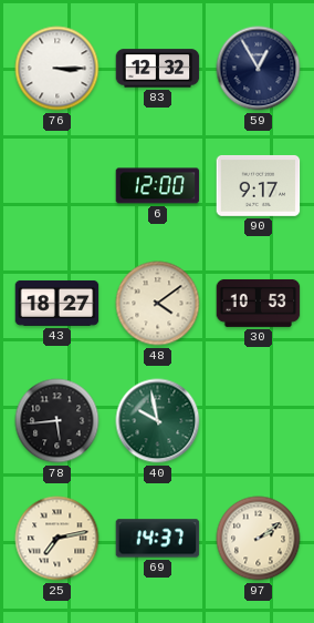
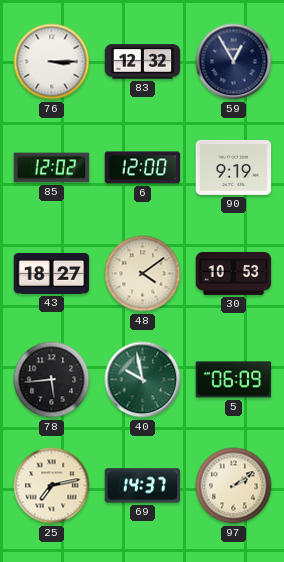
85: none -> 12:02 (52, 168)
90: 9:17 -> 9:19 (234, 167)
5: none -> 06:09 (234, 380)
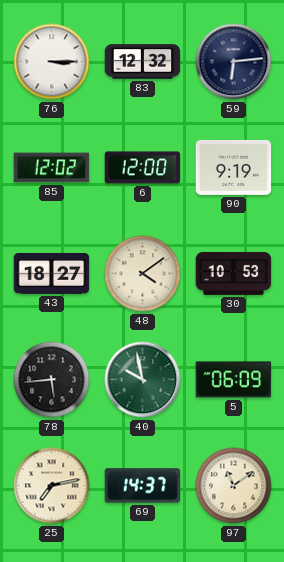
59: 12:55 -> 6:14 (234, 62)
97: 2:09 -> 11:09 (234, 486)
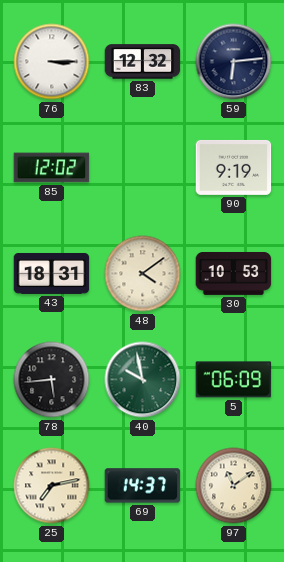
6: 12:00 -> none (143, 168)
43: 18:27 -> 18:31 (52, 273)
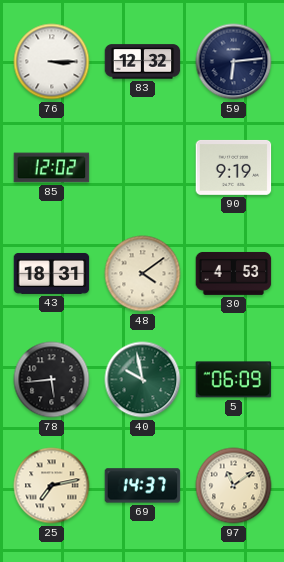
30: 10:53 -> 4:53 (234, 273)
